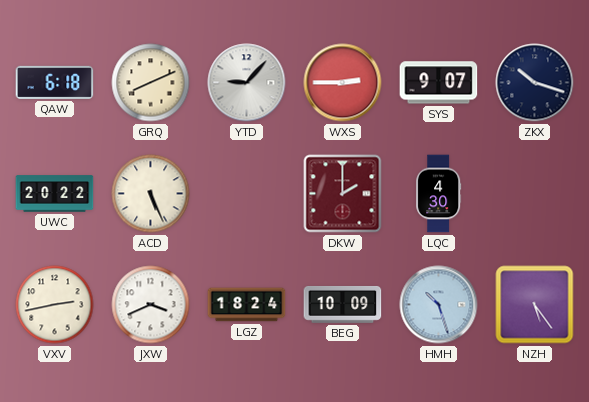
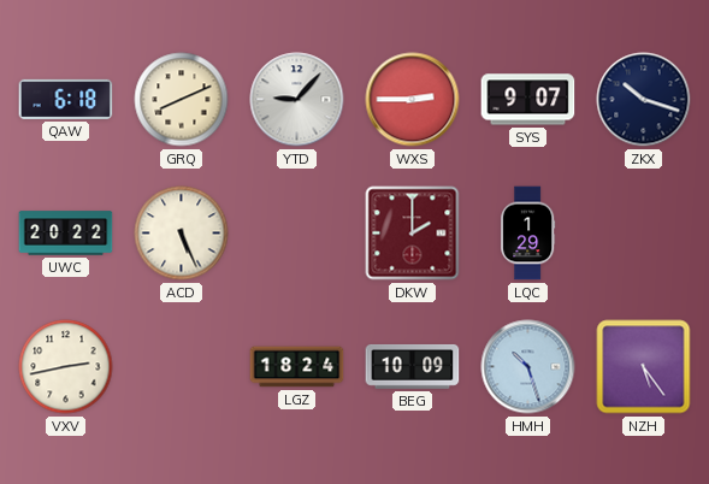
LQC: 4:30 -> 1:29 (528, 234)
JXW: 3:41 -> none (151, 305)
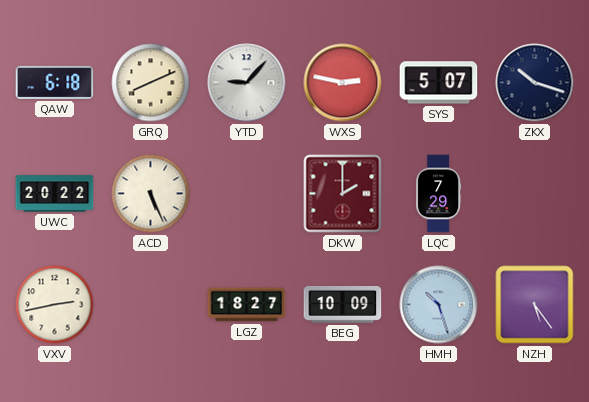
WXS: 2:45 -> 2:47 (343, 83)
SYS: 9:07 -> 5:07 (439, 83)
LQC: 1:29 -> 7:29 (439, 194)
LGZ: 18:24 -> 18:27 (247, 305)
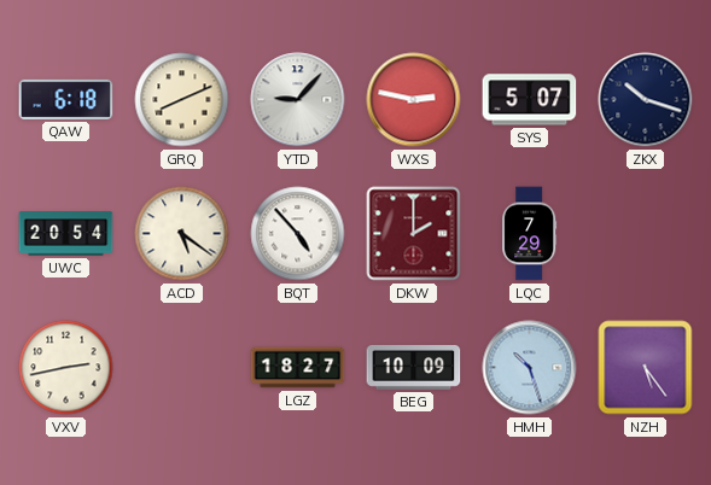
UWC: 20:22 -> 20:54 (66, 234)
ACD: 5:26 -> 5:21 (182, 234)
BQT: none -> 4:53 (298, 234)
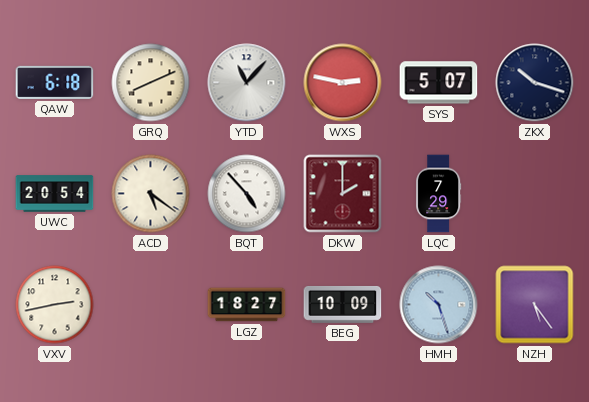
YTD: 9:07 -> 11:07 (247, 83)
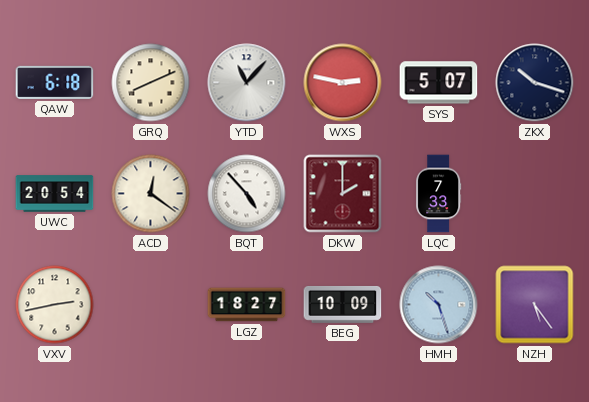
ACD: 5:21 -> 12:21 (151, 194)
LQC: 7:29 -> 7:33 (439, 194)
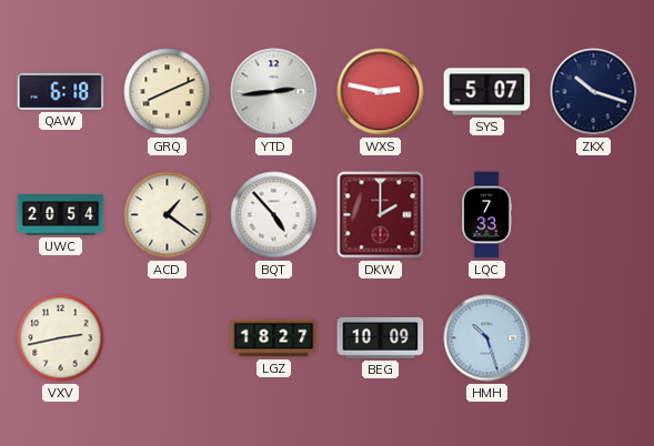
YTD: 11:07 -> 2:44 (274, 92)
ACD: 12:21 -> 1:21 (168, 215)
NZH: 5:24 -> none (535, 305)
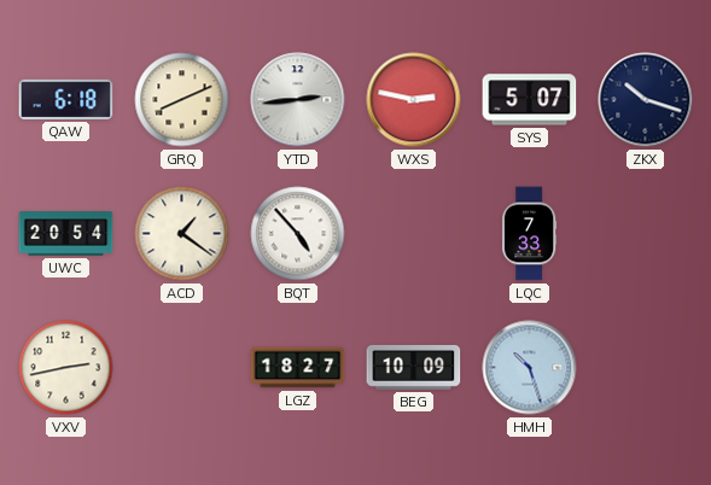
DKW: 2:00 -> none (381, 215)
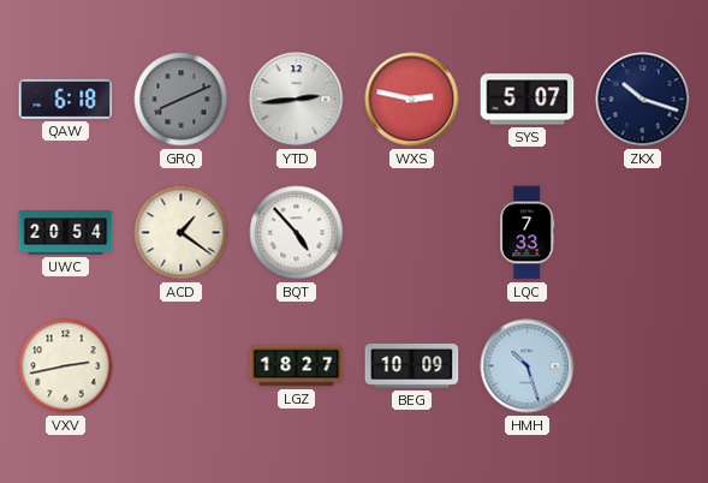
GRQ dial: cream -> grey (182, 100)
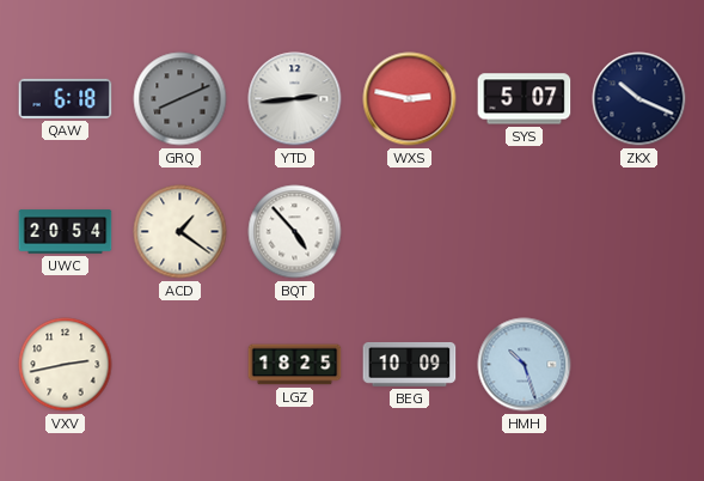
ZKX: 10:18 -> 10:19 (639, 99)
LQC: 7:33 -> none (528, 233)
LGZ: 18:27 -> 18:25 (295, 365)
